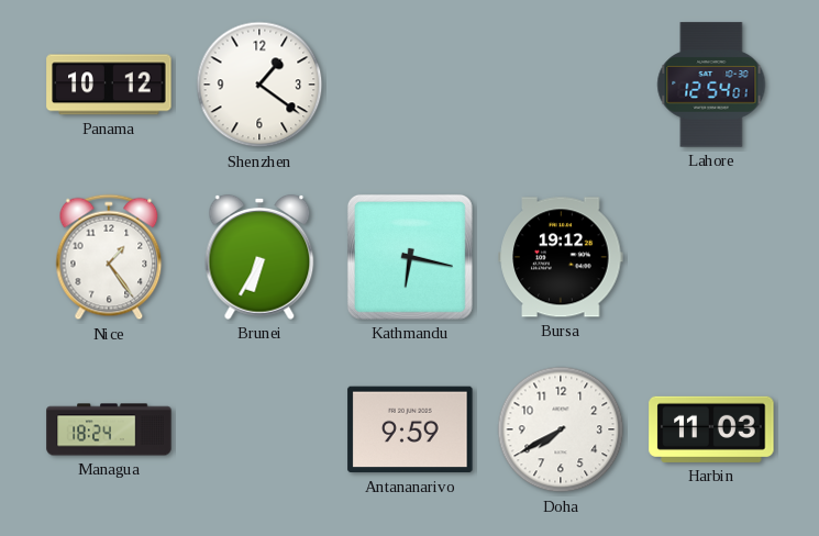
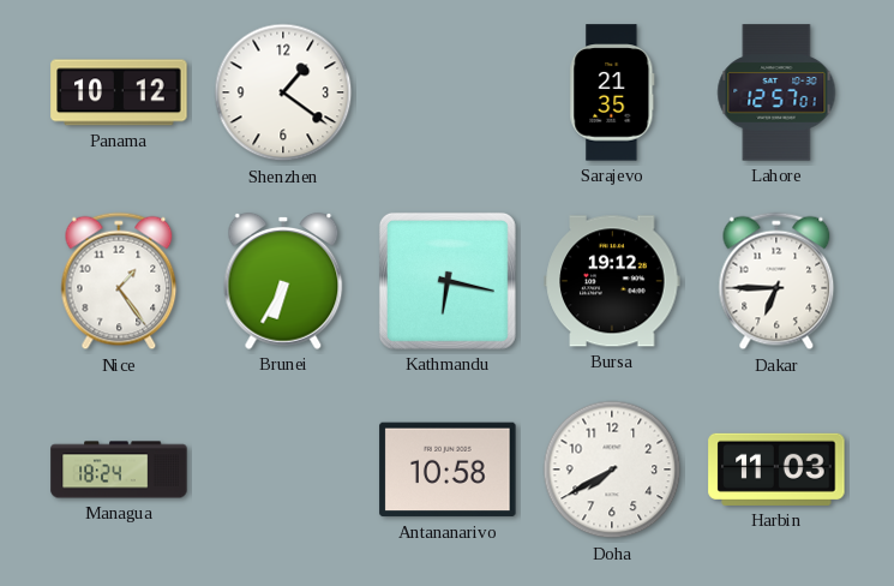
Sarajevo: none -> 21:35 (612, 92)
Lahore: 12:54 -> 12:57 (776, 92)
Dakar: none -> 6:45 (776, 281)
Antananarivo: 9:59 -> 10:58 (448, 470)
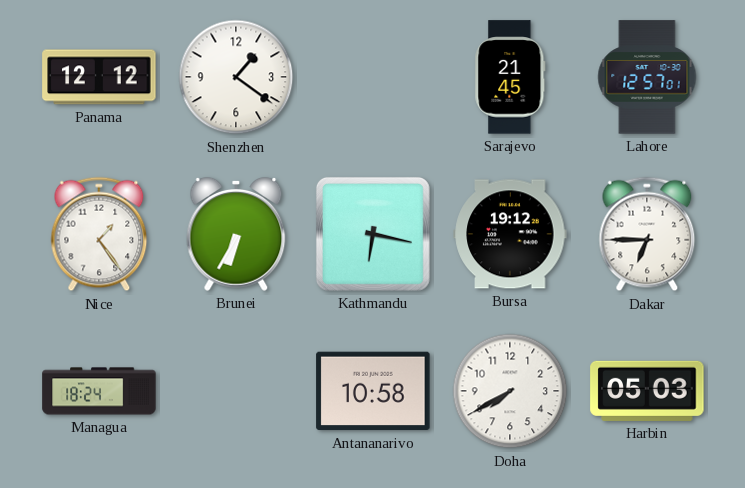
Panama: 10:12 -> 12:12 (99, 77)
Sarajevo: 21:35 -> 21:45 (510, 77)
Harbin: 11:03 -> 05:03 (647, 391)
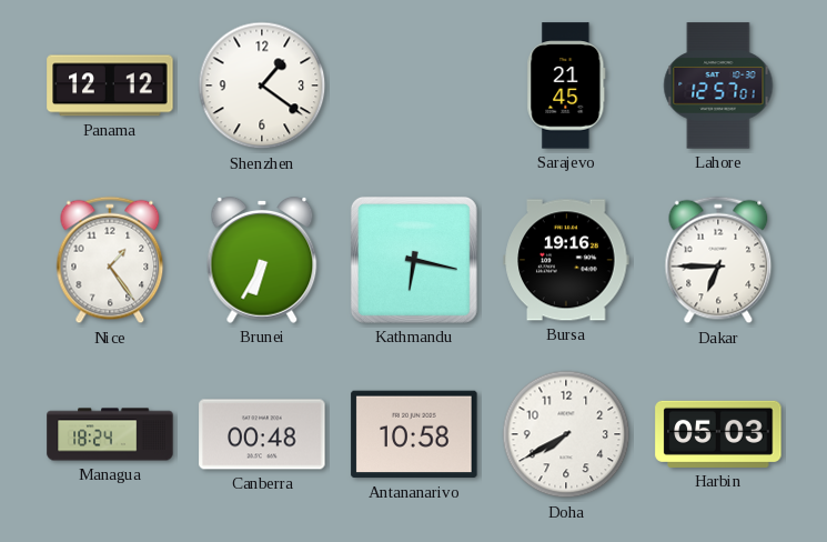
Bursa: 19:12 -> 19:16 (566, 260)
Canberra: none -> 00:48 (262, 434)
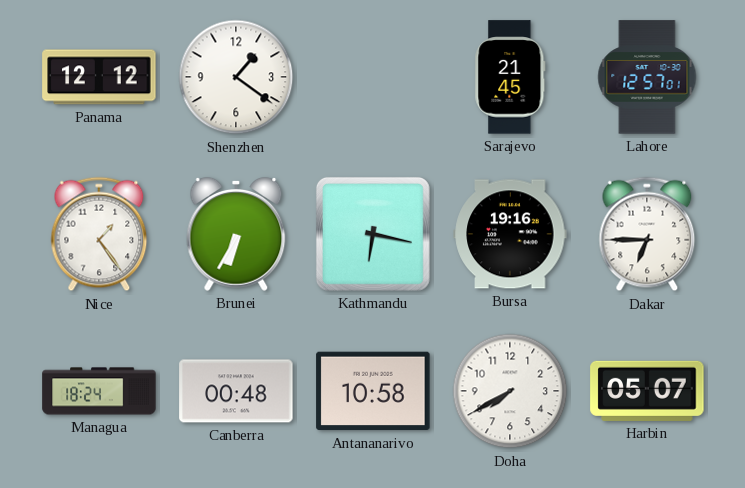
Harbin: 05:03 -> 05:07 (647, 391)
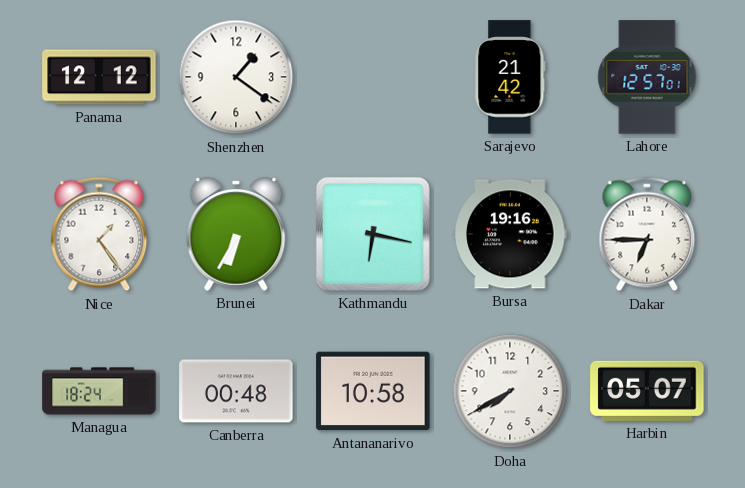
Sarajevo: 21:45 -> 21:42 (510, 77)
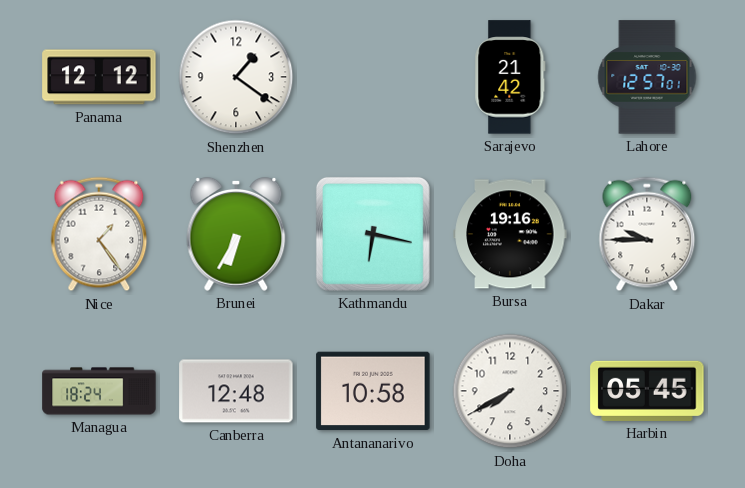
Dakar: 6:45 -> 9:45 (647, 234)
Canberra: 00:48 -> 12:48 (236, 391)
Harbin: 05:07 -> 05:45 (647, 391)
